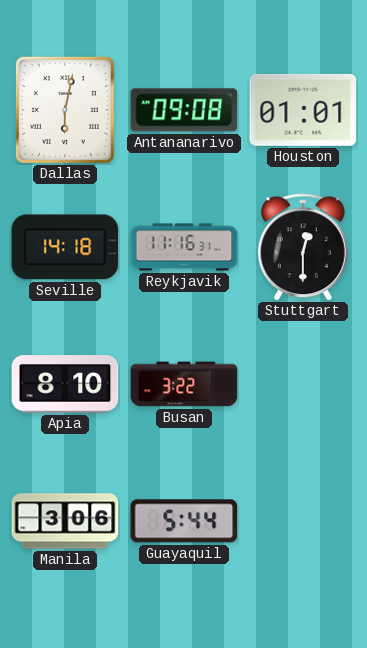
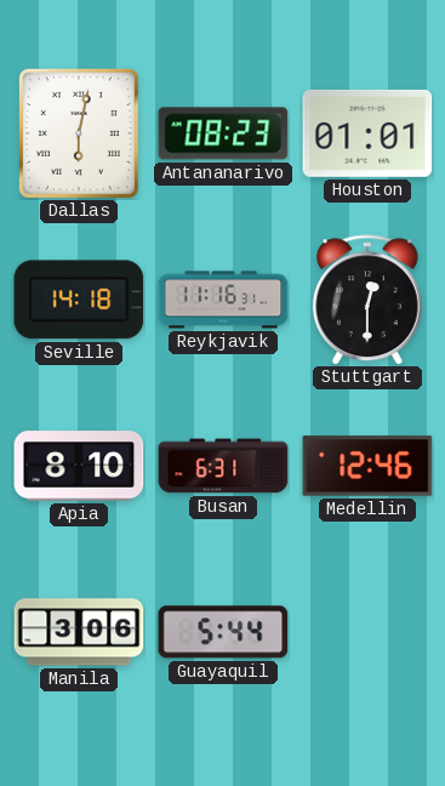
Antananarivo: 09:08 -> 08:23 (223, 133)
Busan: 3:22 -> 6:31 (223, 466)
Medellin: none -> 12:46 (367, 466)
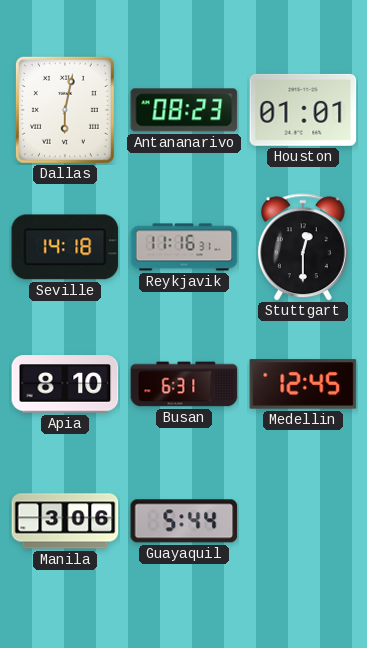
Medellin: 12:46 -> 12:45 (303, 384)
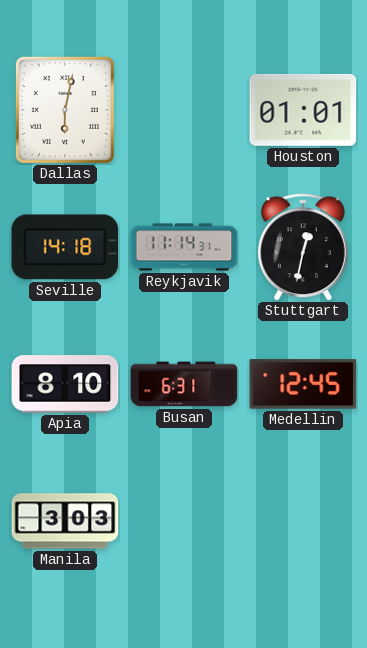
Antananarivo: 08:23 -> none (184, 110)
Reykjavik: 11:16 -> 11:14 (184, 247)
Stuttgart: 12:30 -> 12:32 (303, 247)
Manila: 3:06 -> 3:03 (65, 521)
Guayaquil: 5:44 -> none (184, 521)
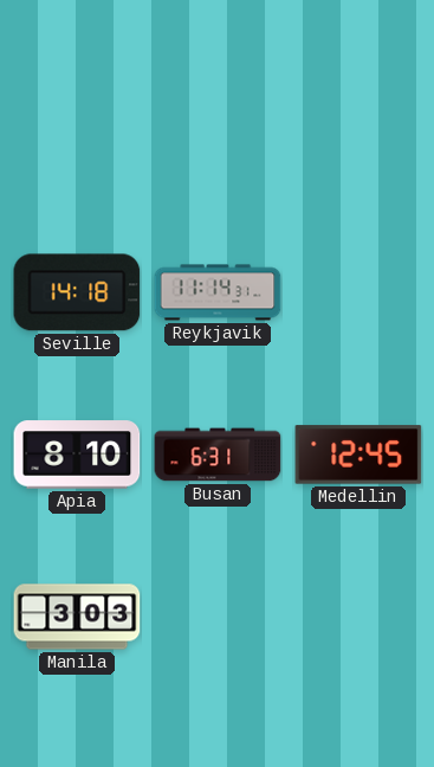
Dallas: 6:02 -> none (65, 110)
Houston: 01:01 -> none (303, 110)
Stuttgart: 12:32 -> none (303, 247)
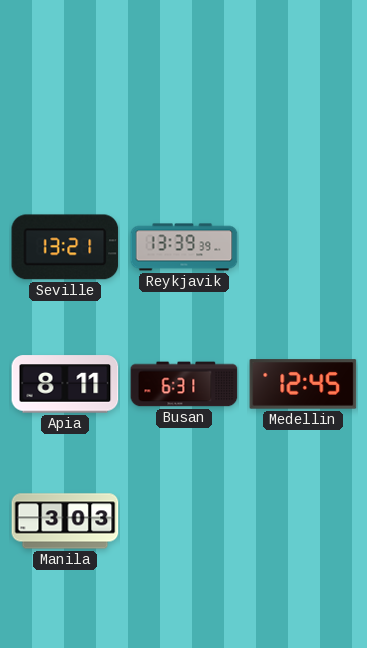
Seville: 14:18 -> 13:21 (65, 247)
Reykjavik: 11:14 -> 13:39 (184, 247)
Apia: 8:10 -> 8:11 (65, 384)
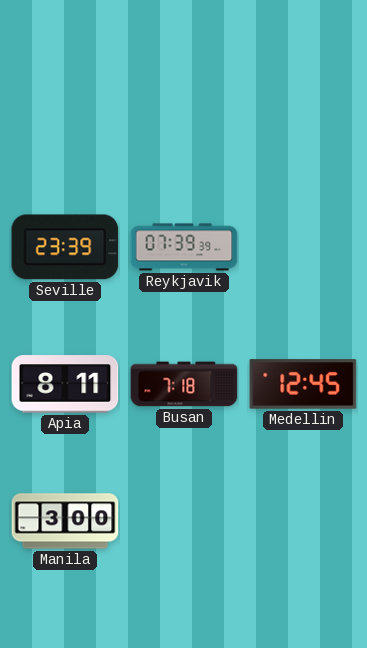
Seville: 13:21 -> 23:39 (65, 247)
Reykjavik: 13:39 -> 07:39 (184, 247)
Busan: 6:31 -> 7:18 (184, 384)
Manila: 3:03 -> 3:00 (65, 521)
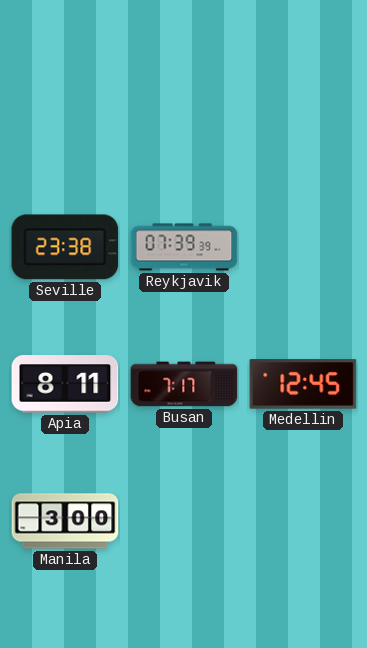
Seville: 23:39 -> 23:38 (65, 247)
Busan: 7:18 -> 7:17 (184, 384)
